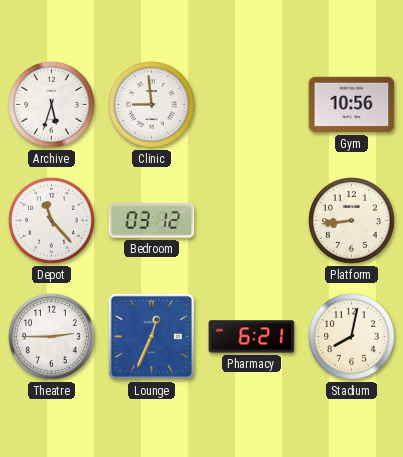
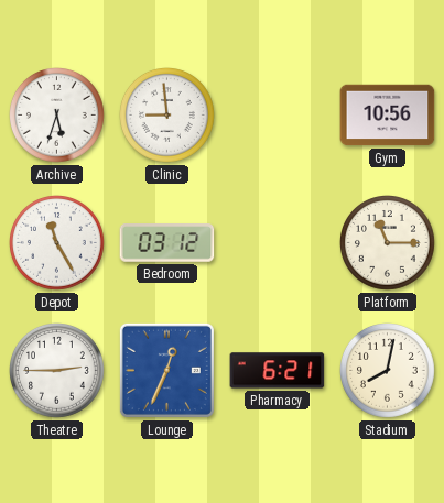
Depot: 11:23 -> 11:25 (57, 243)
Platform: 8:44 -> 11:15 (388, 243)
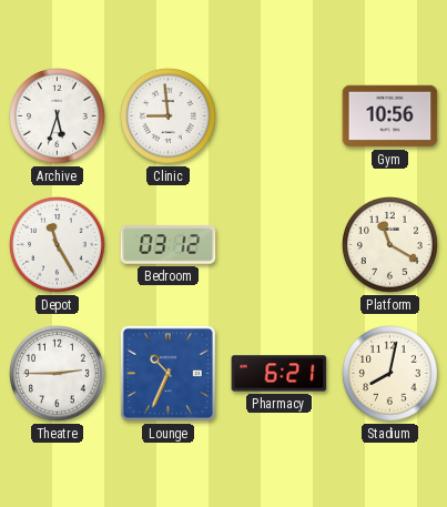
Platform: 11:15 -> 11:20 (390, 245)
Lounge: 12:34 -> 10:34 (167, 373)
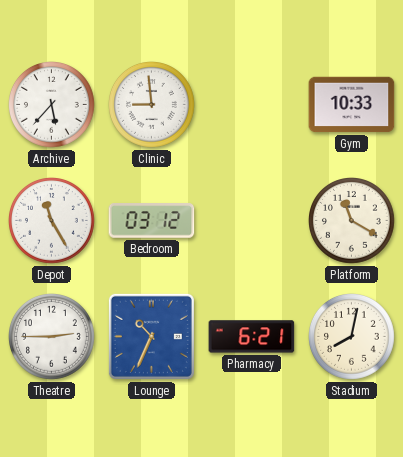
Archive: 5:33 -> 5:37 (52, 105)
Gym: 10:56 -> 10:33 (352, 105)
